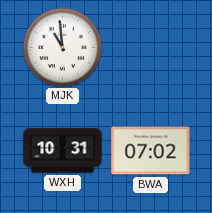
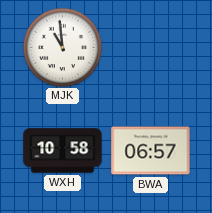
WXH: 10:31 -> 10:58 (63, 151)
BWA: 07:02 -> 06:57 (151, 151)
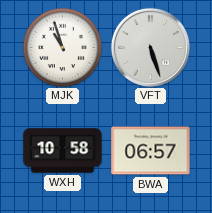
MJK: 10:59 -> 10:57 (62, 47)
VFT: none -> 5:27 (150, 47)
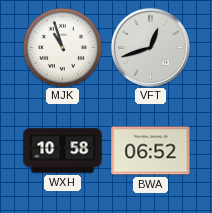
VFT: 5:27 -> 12:42 (150, 47)
BWA: 06:57 -> 06:52 (151, 151)
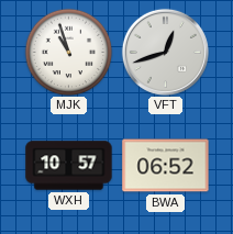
WXH: 10:58 -> 10:57 (69, 166)
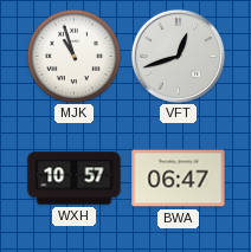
BWA: 06:52 -> 06:47 (179, 179)
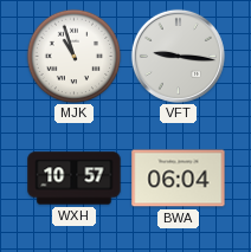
VFT: 12:42 -> 9:16 (178, 56)
BWA: 06:47 -> 06:04 (179, 179)
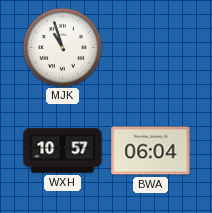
VFT: 9:16 -> none (178, 56)
